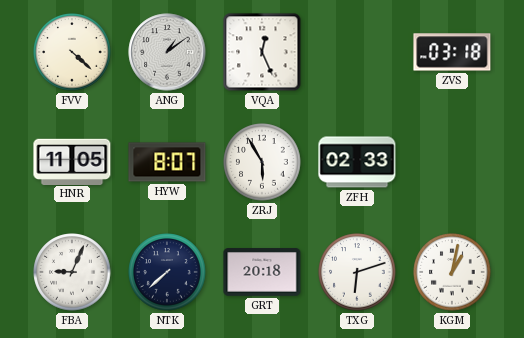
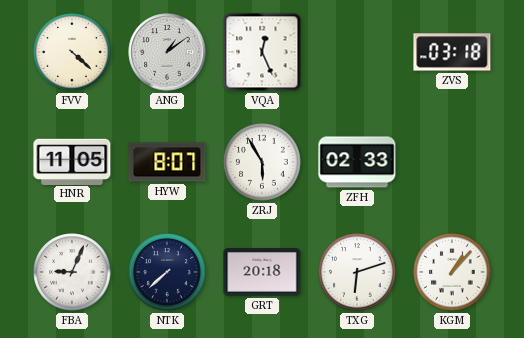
KGM: 1:02 -> 1:07 (452, 272)
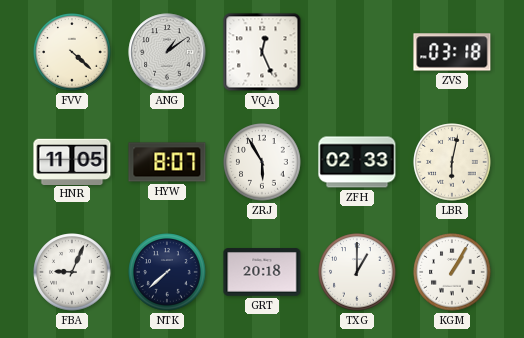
LBR: none -> 6:02 (452, 162)
TXG: 6:12 -> 1:00 (357, 272)
KGM: 1:07 -> 1:05 (452, 272)
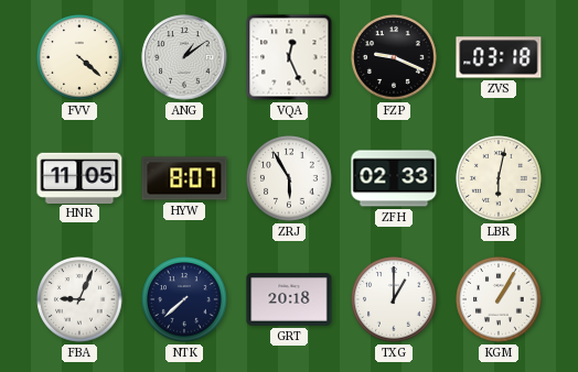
FZP: none -> 9:19 (394, 57)
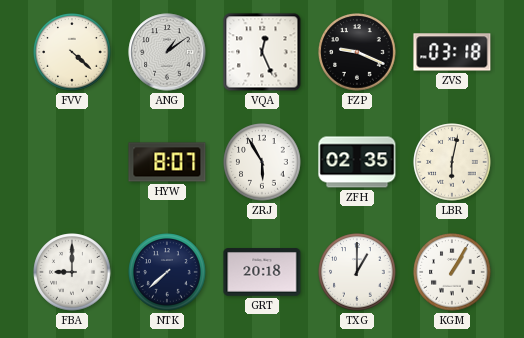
HNR: 11:05 -> none (79, 177)
ZFH: 02:33 -> 02:35 (357, 162)
FBA: 9:04 -> 9:00 (72, 272)
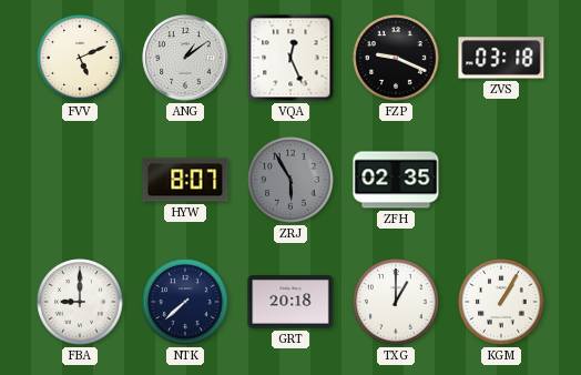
FVV: 4:22 -> 5:11 (80, 58)
ZRJ dial: white -> grey (290, 180)
LBR: 6:02 -> none (452, 162)
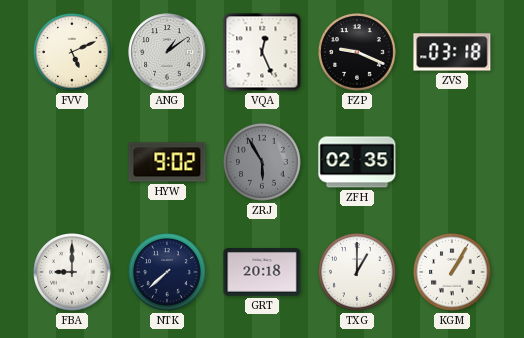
HYW: 8:07 -> 9:02 (167, 162)
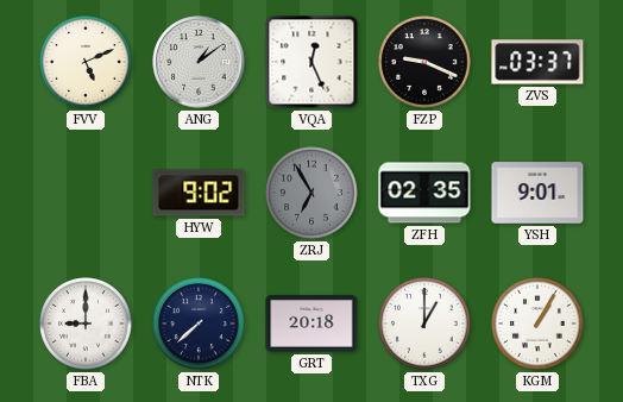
ZVS: 03:18 -> 03:37 (537, 62)
ZRJ: 5:55 -> 6:55 (311, 193)
YSH: none -> 9:01 (537, 193)
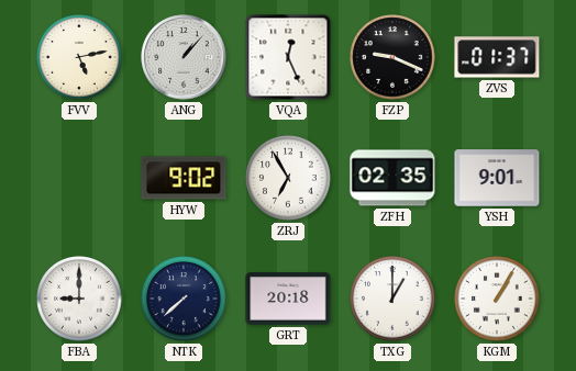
FVV: 5:11 -> 5:13 (79, 57)
ANG: 1:09 -> 1:07 (184, 57)
ZVS: 03:37 -> 01:37 (497, 57)
ZRJ dial: grey -> white (288, 178)
